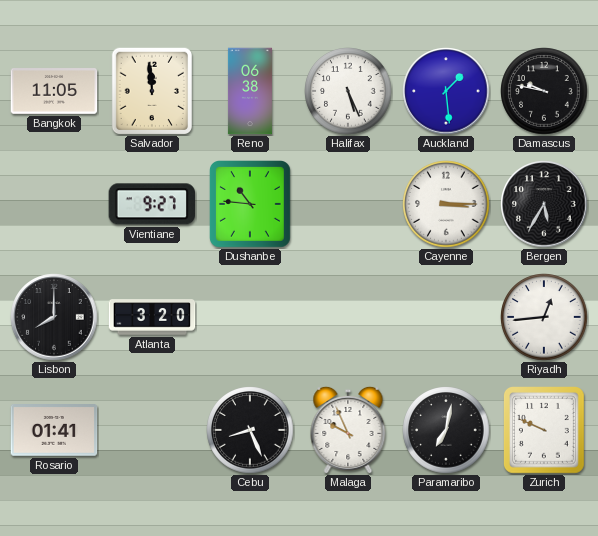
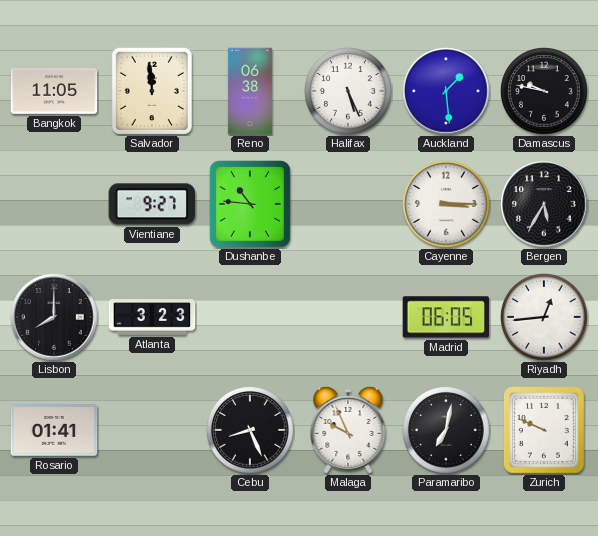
Atlanta: 3:20 -> 3:23 (152, 317)
Madrid: none -> 06:05 (446, 317)
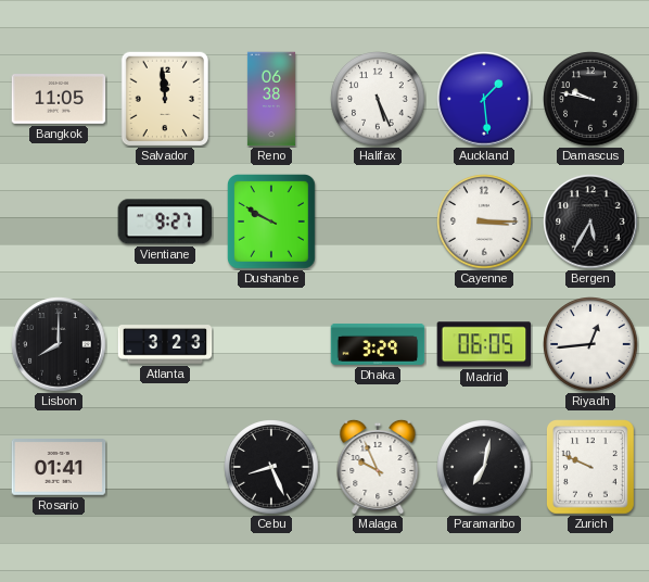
Dushanbe: 10:46 -> 9:50 (272, 223)
Dhaka: none -> 3:29 (378, 344)
